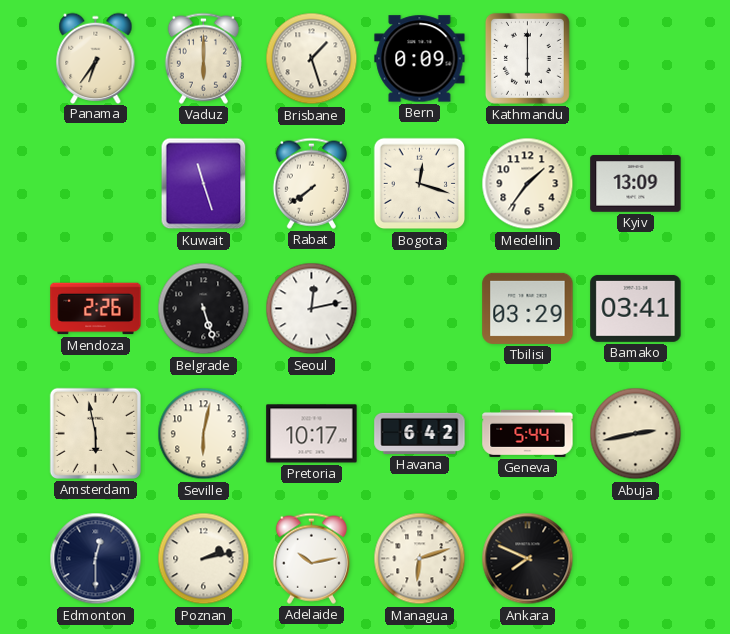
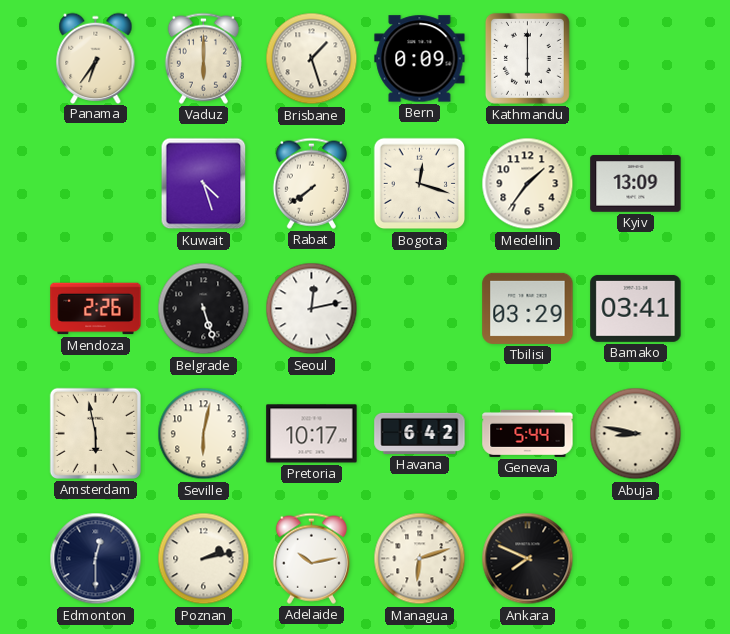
Kuwait: 11:27 -> 4:27 (204, 184)
Abuja: 2:43 -> 8:47 (636, 434)
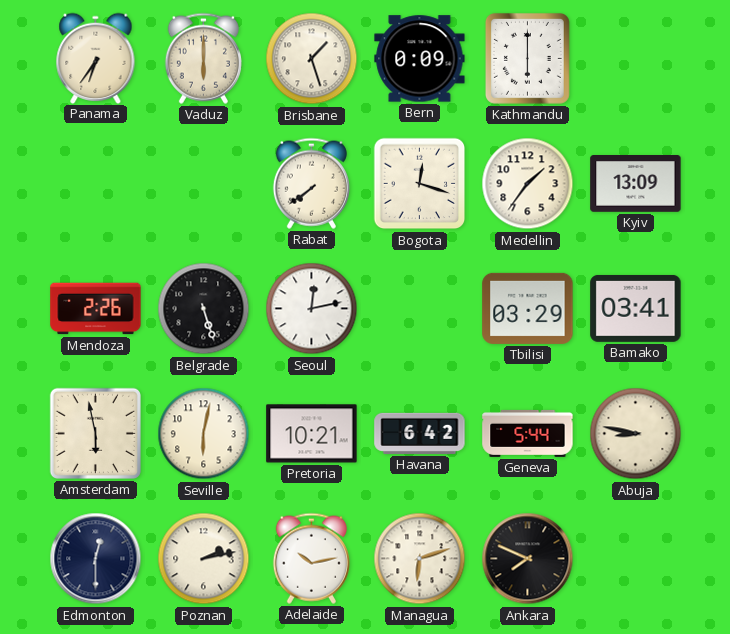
Kuwait: 4:27 -> none (204, 184)
Pretoria: 10:17 -> 10:21 (312, 434)
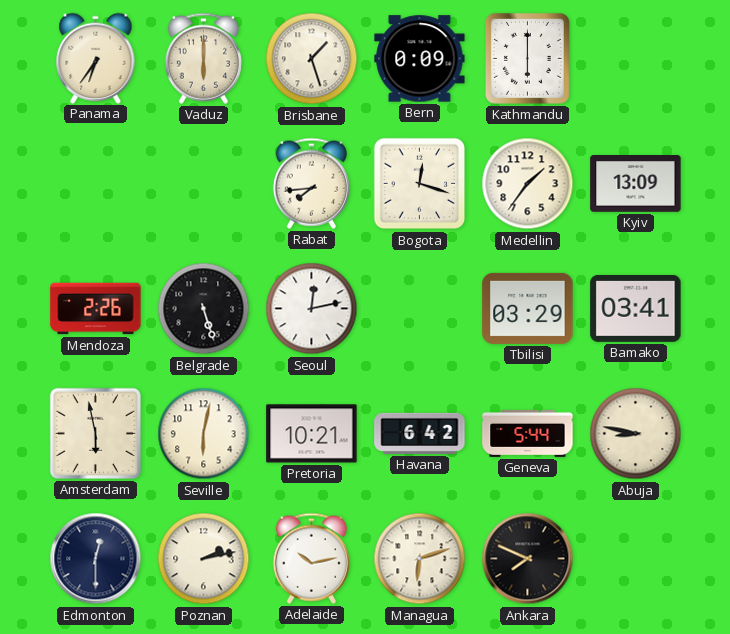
Rabat: 7:39 -> 7:44 (311, 183)
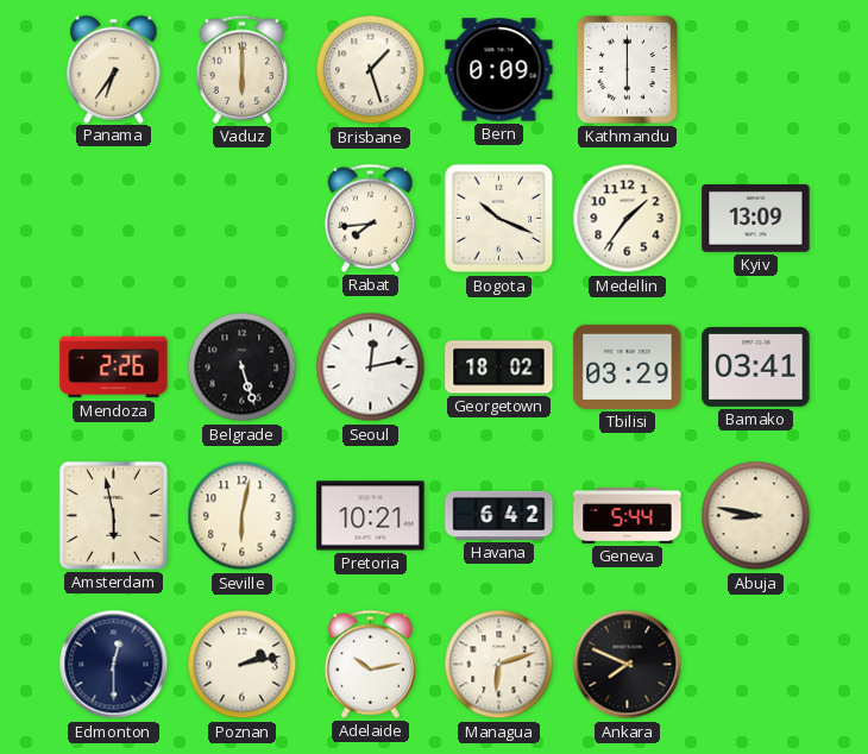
Bogota: 12:18 -> 10:19 (499, 219)
Georgetown: none -> 18:02 (499, 367)
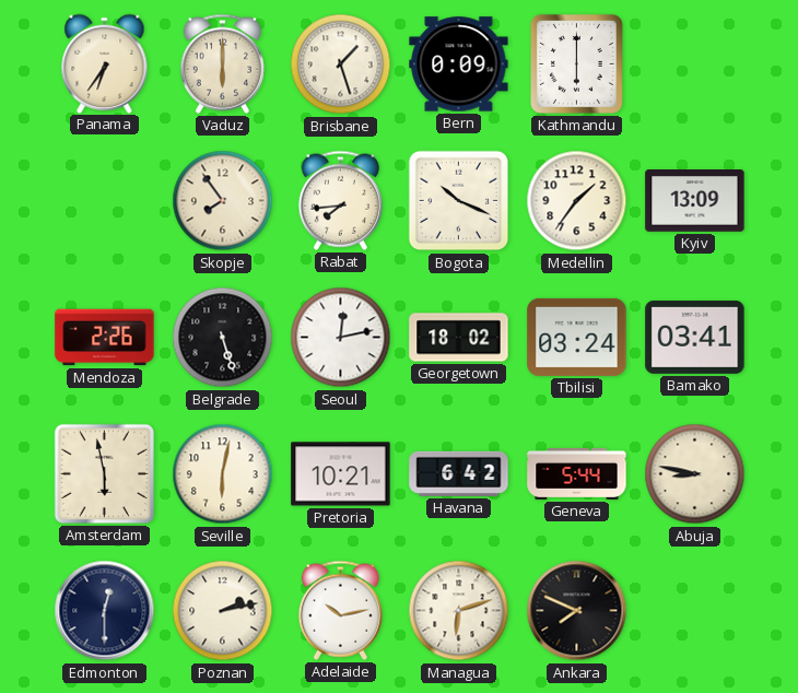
Skopje: none -> 7:54 (223, 201)
Tbilisi: 03:29 -> 03:24 (577, 337)
